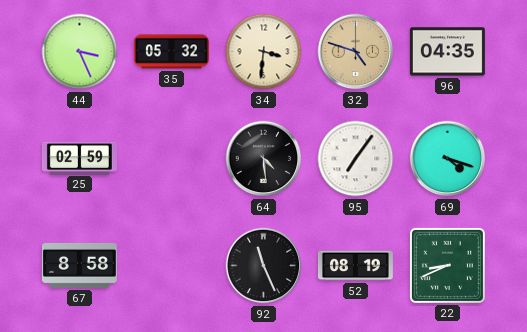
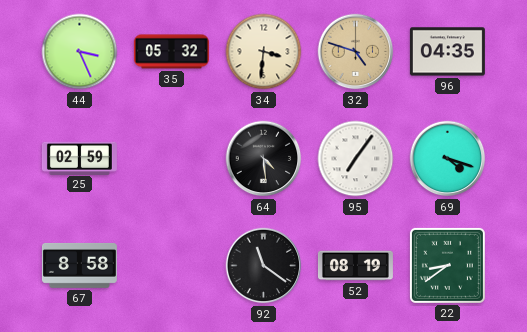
92: 11:26 -> 11:21 (264, 266)
22: 8:41 -> 8:39 (447, 265)
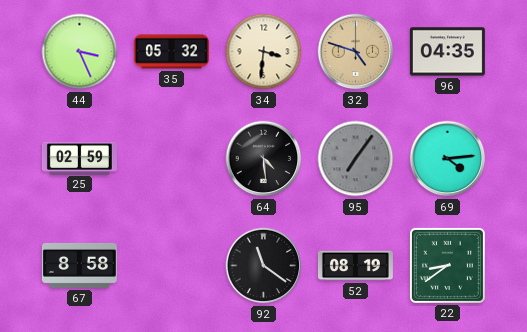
95 dial: white -> grey (356, 159)
69: 4:18 -> 4:14 (448, 159)
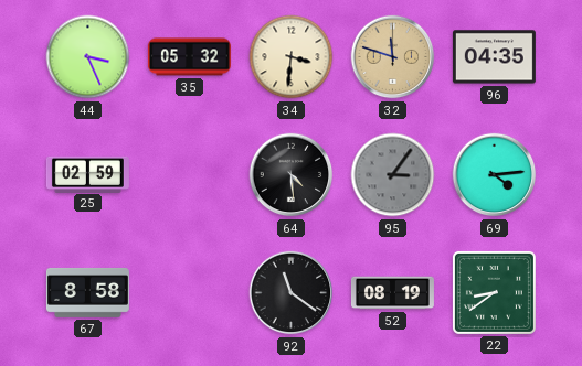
32: 4:48 -> 11:48 (393, 57)
95: 7:06 -> 3:06 (393, 175)
